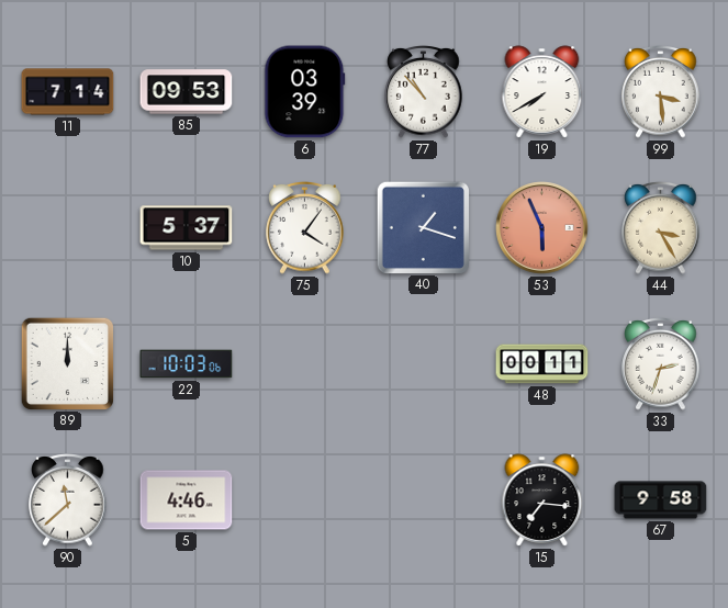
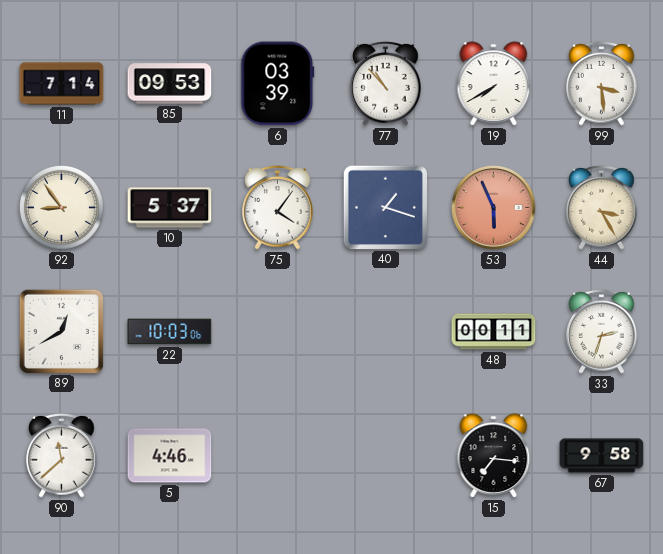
92: none -> 8:54 (62, 208)
89: 12:00 -> 12:40 (61, 331)
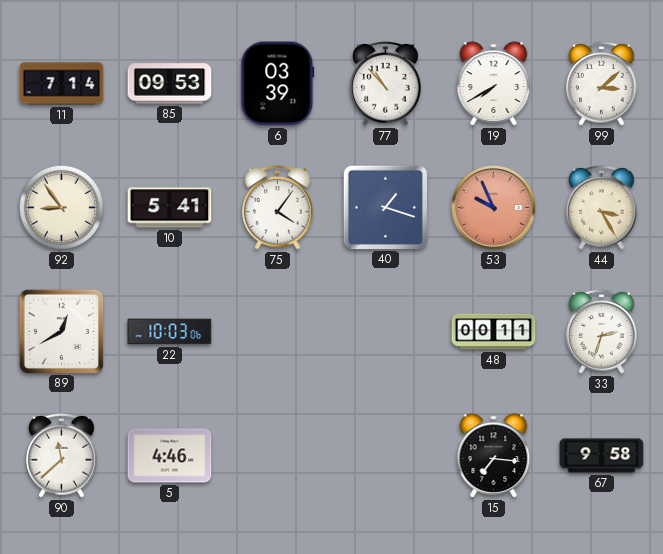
99: 3:29 -> 3:08 (602, 84)
10: 5:37 -> 5:41 (170, 208)
53: 5:56 -> 9:56 (494, 208)
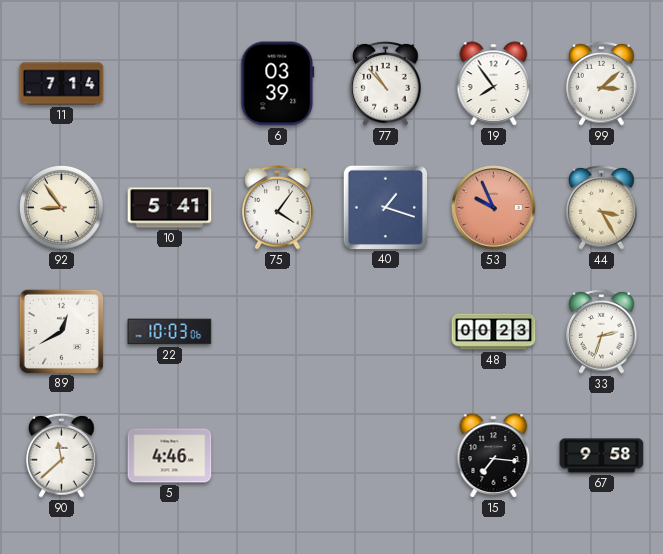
85: 09:53 -> none (170, 84)
19: 7:40 -> 7:54 (494, 84)
48: 00:11 -> 00:23 (494, 332)
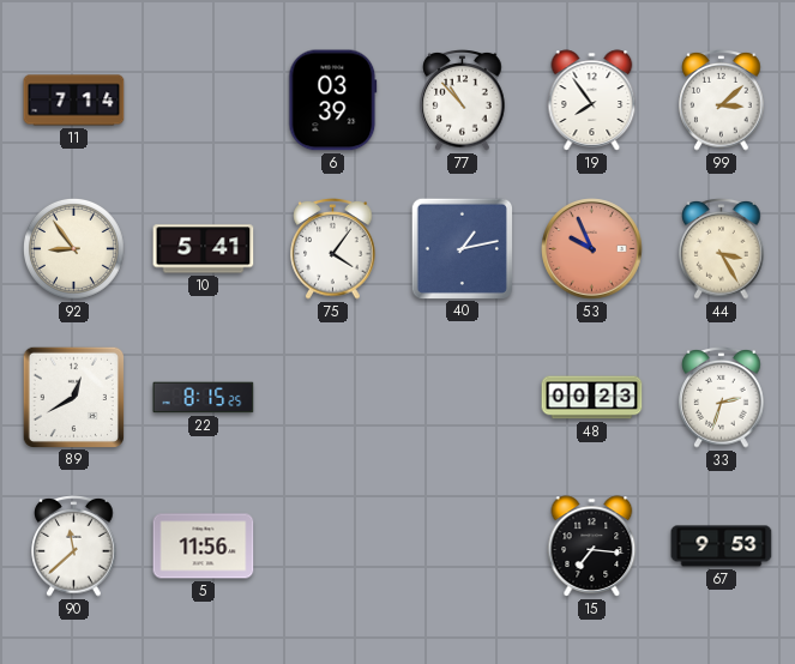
40: 1:18 -> 1:13 (462, 248)
22: 10:03 -> 8:15 (204, 398)
5: 4:46 -> 11:56 (204, 547)
67: 9:58 -> 9:53 (722, 547)
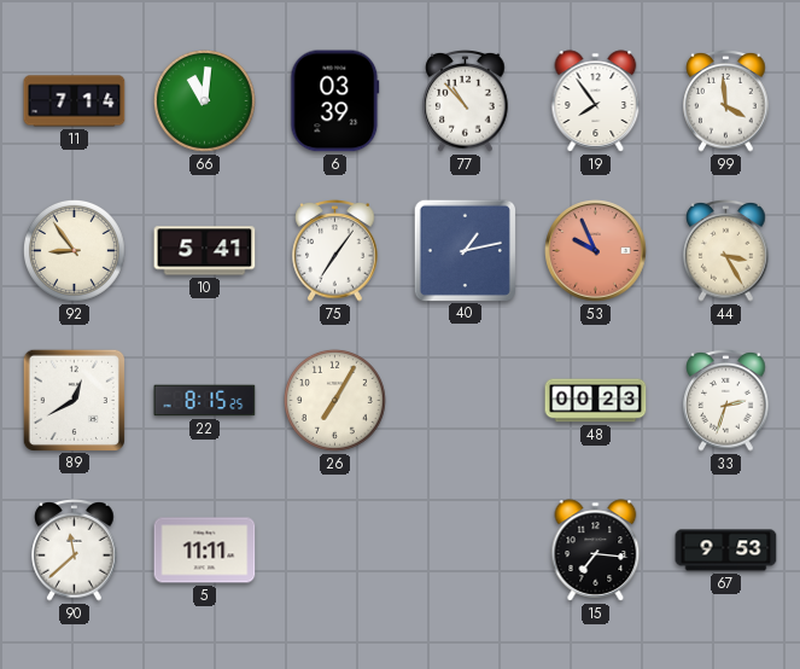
66: none -> 11:01 (205, 101)
99: 3:08 -> 3:59 (726, 101)
75: 4:06 -> 7:06 (335, 251)
26: none -> 7:05 (335, 401)
5: 11:56 -> 11:11 (205, 551)
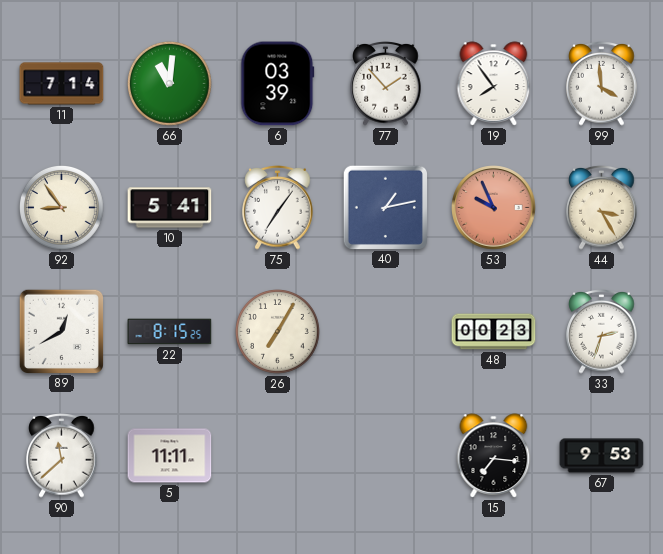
77: 10:53 -> 1:53 (386, 84)
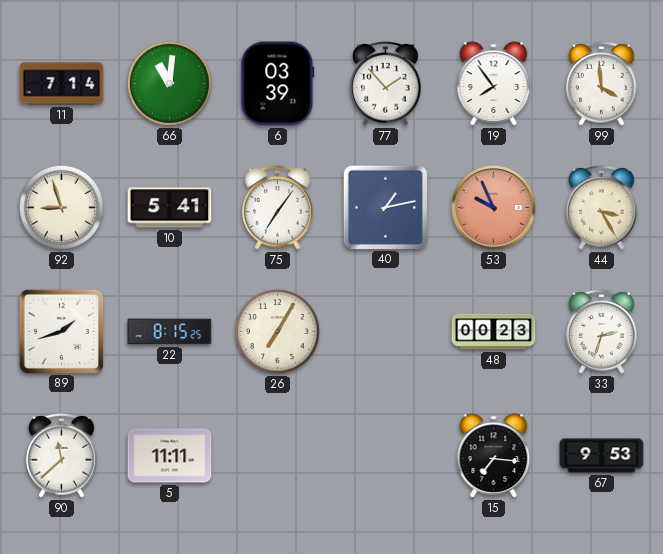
92: 8:54 -> 8:57 (62, 208)
89: 12:40 -> 1:42 (61, 331)
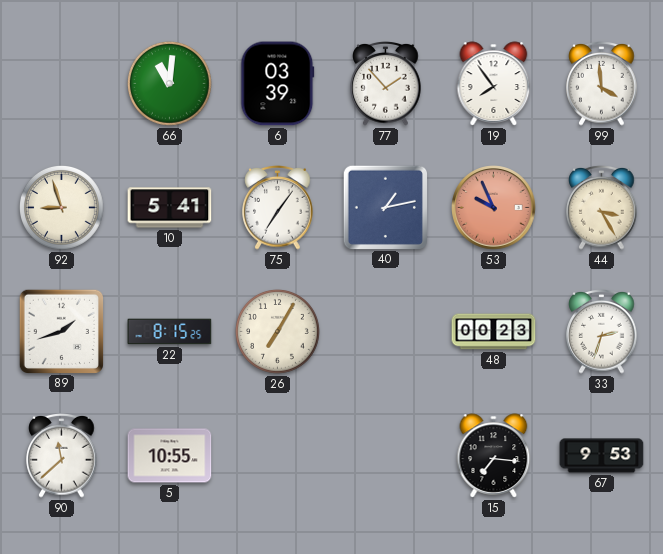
11: 7:14 -> none (62, 84)
5: 11:11 -> 10:55 (170, 456)
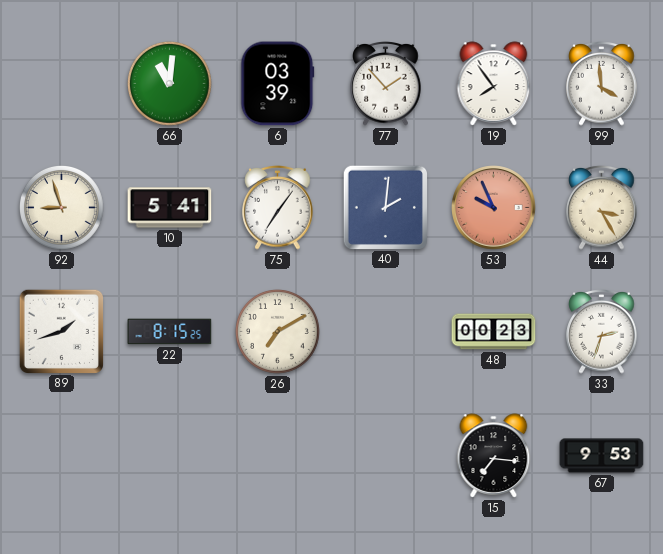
40: 1:13 -> 2:01 (385, 207)
26: 7:05 -> 7:10 (278, 332)
90: 11:38 -> none (62, 456)
5: 10:55 -> none (170, 456)
